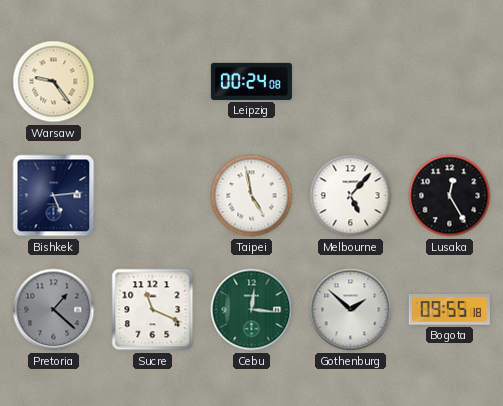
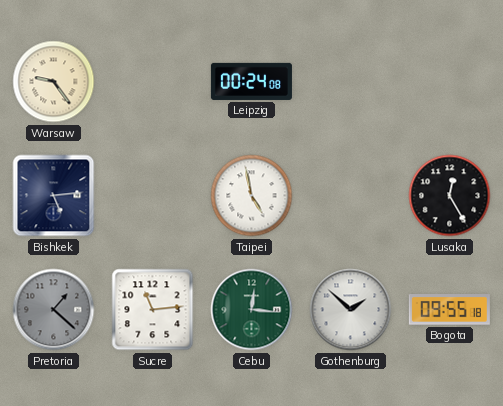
Melbourne: 5:07 -> none (351, 196)
Sucre: 11:19 -> 11:14 (153, 310)
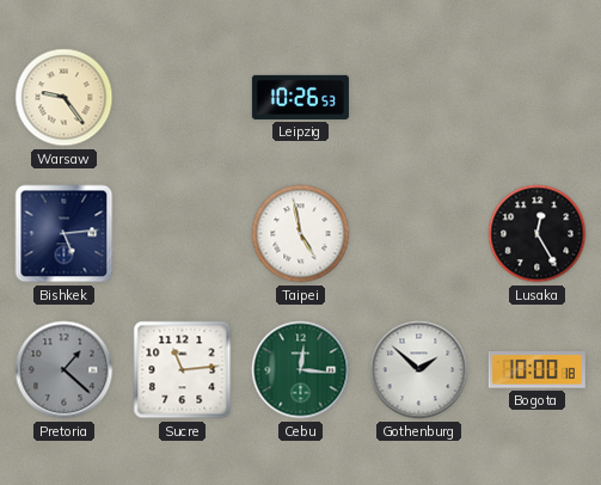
Leipzig: 00:24 -> 10:26 (300, 97)
Bogota: 09:55 -> 10:00 (536, 370)
